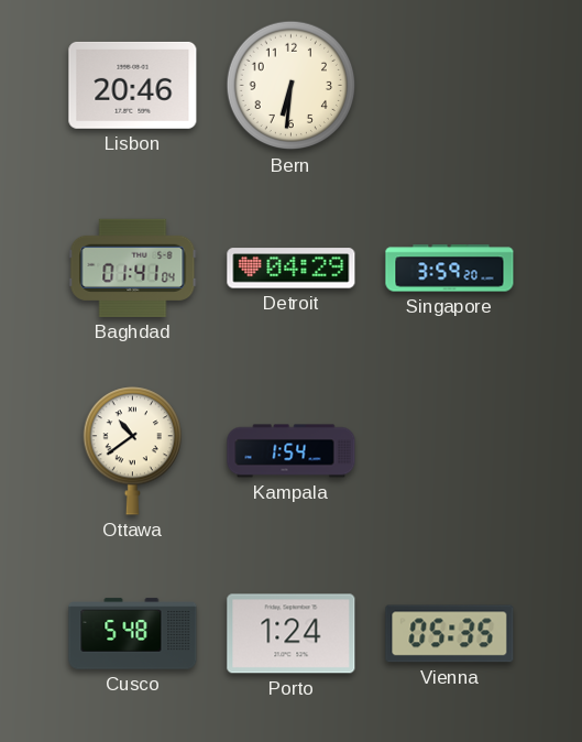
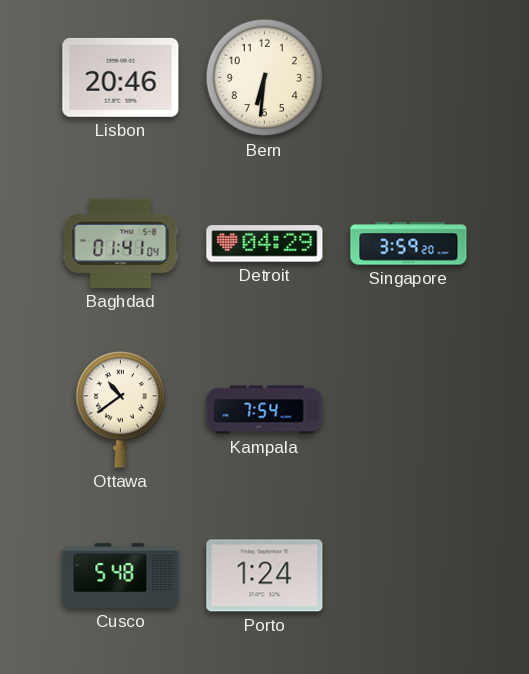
Kampala: 1:54 -> 7:54 (265, 410)
Vienna: 05:35 -> none (450, 634)
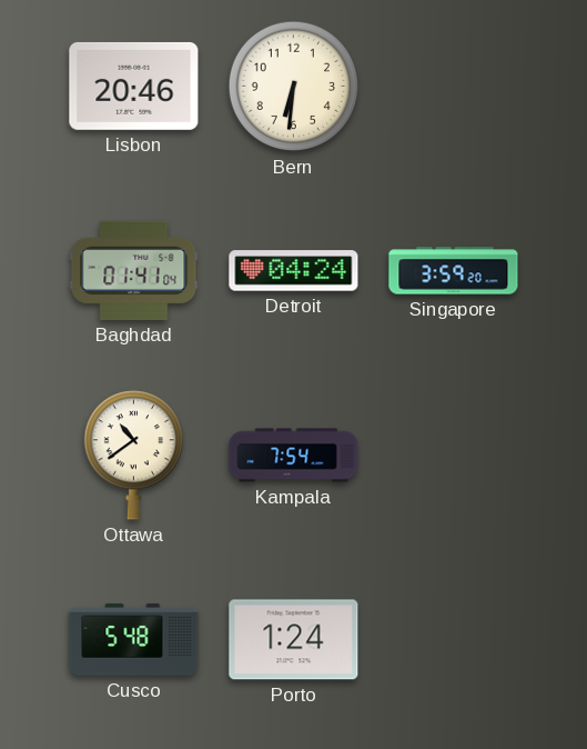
Detroit: 04:29 -> 04:24 (294, 271)
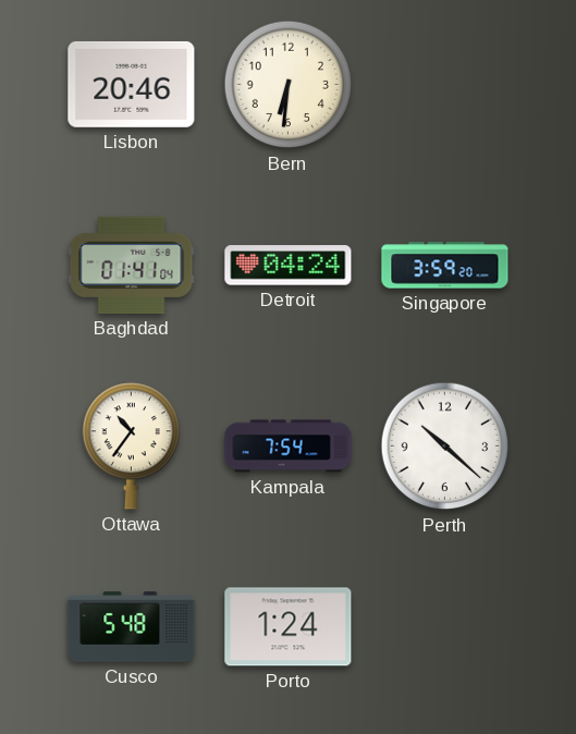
Ottawa: 10:39 -> 10:36 (131, 446)
Perth: none -> 10:22 (445, 446)
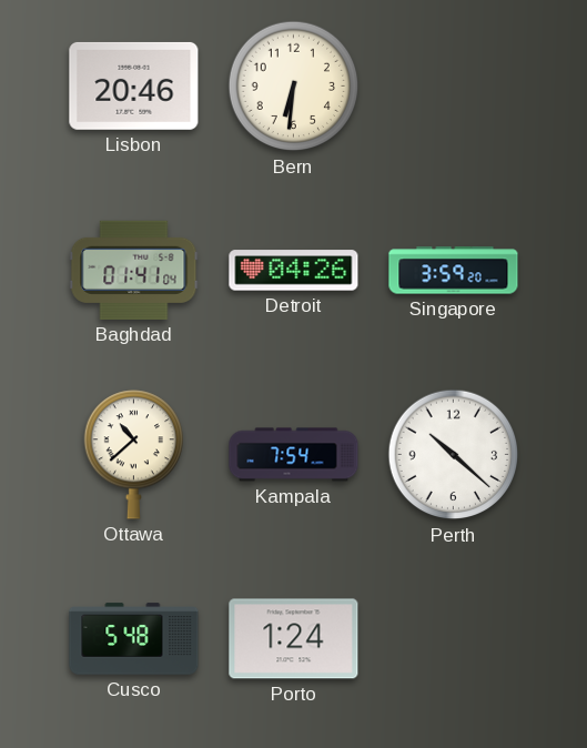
Detroit: 04:24 -> 04:26 (294, 271)
Ottawa: 10:36 -> 10:38 (133, 455)
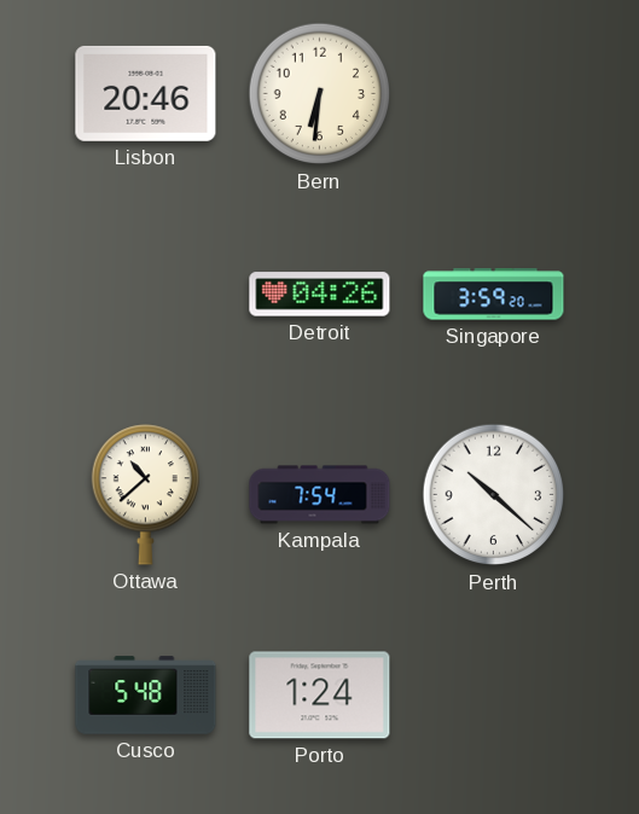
Baghdad: 01:41 -> none (134, 270)
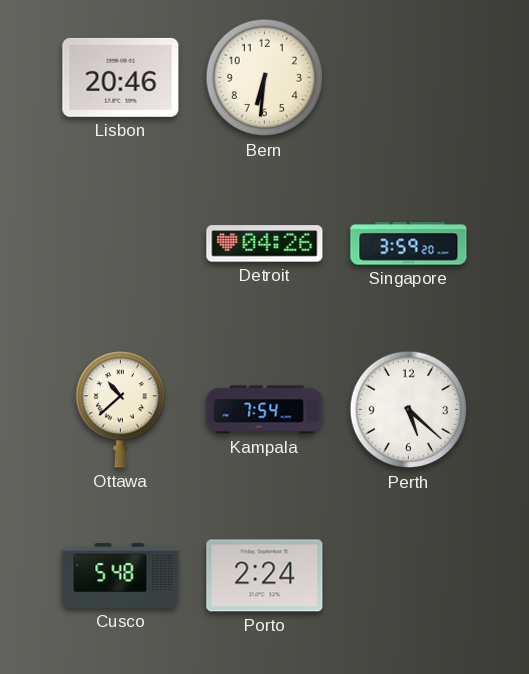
Perth: 10:22 -> 5:22 (409, 410)
Porto: 1:24 -> 2:24 (265, 576)
